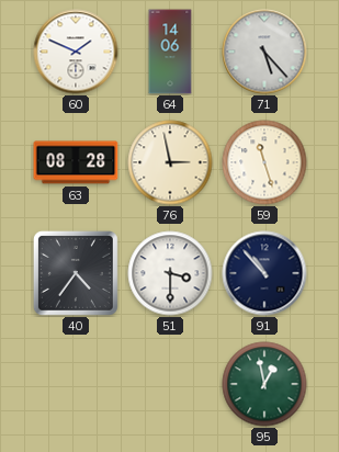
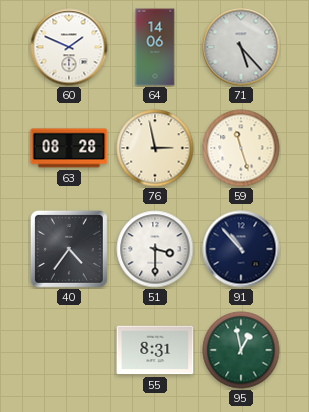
55: none -> 8:31 (155, 350)
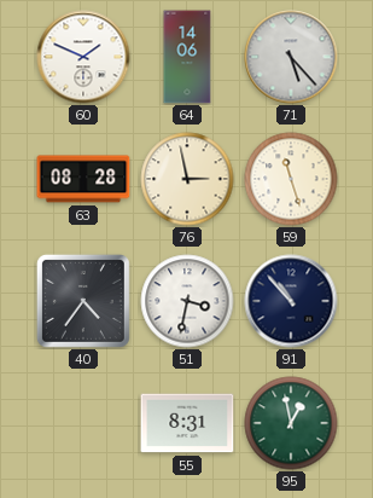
51: 3:30 -> 3:32 (187, 301)
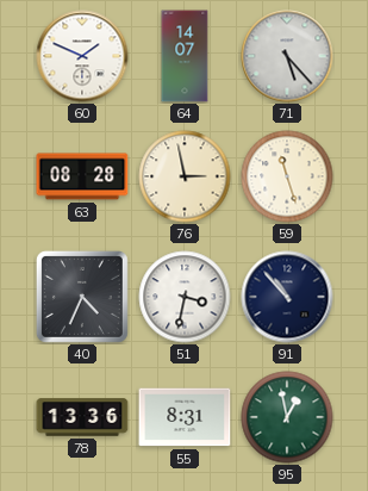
64: 14:06 -> 14:07 (185, 56)
40: 4:36 -> 4:34 (82, 297)
78: none -> 13:36 (82, 417)
